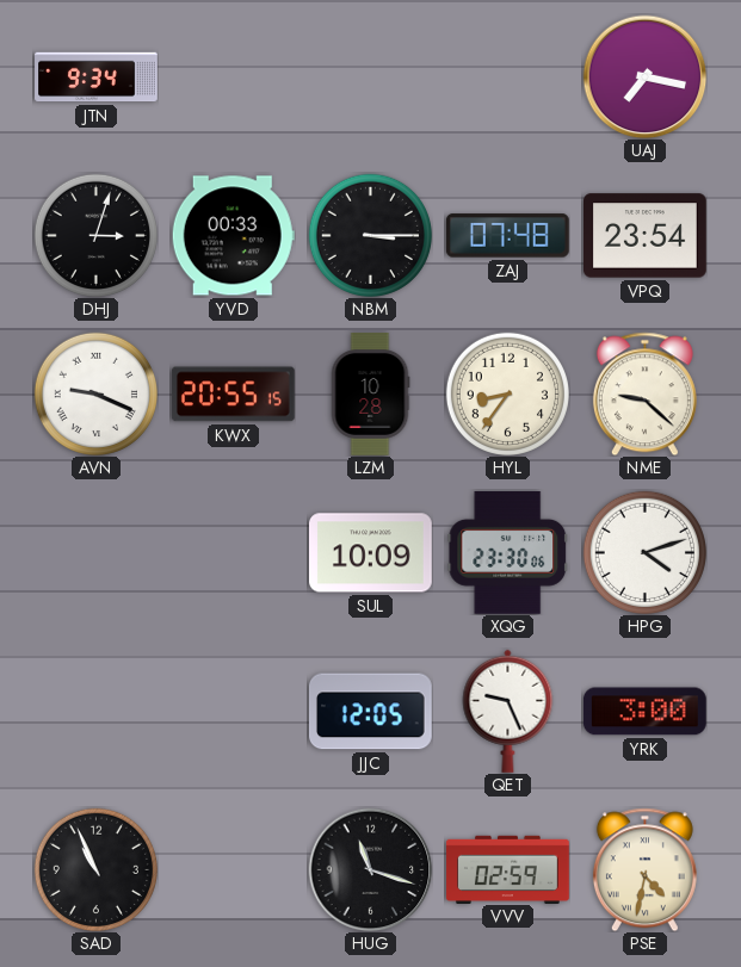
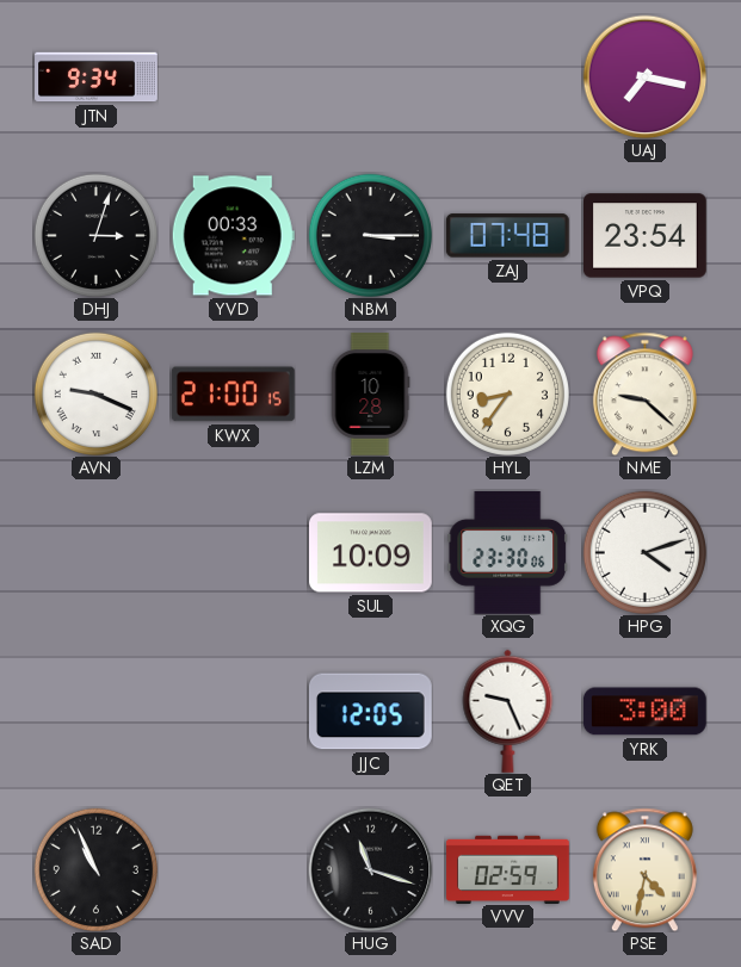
KWX: 20:55 -> 21:00 (233, 395)
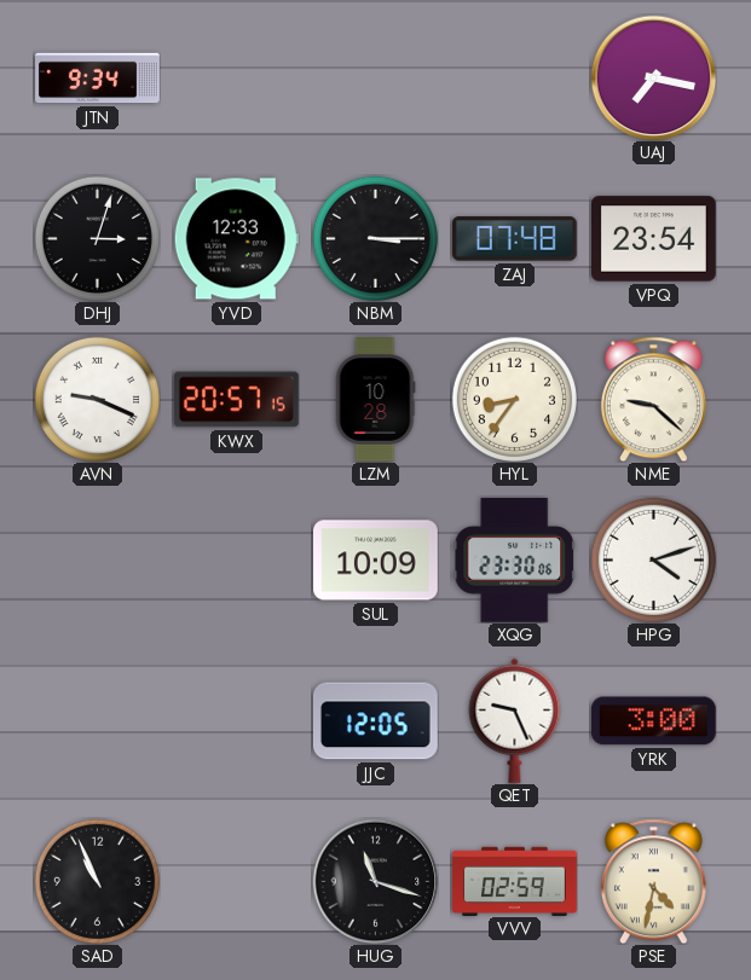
YVD: 00:33 -> 12:33 (236, 239)
KWX: 21:00 -> 20:57 (236, 400)
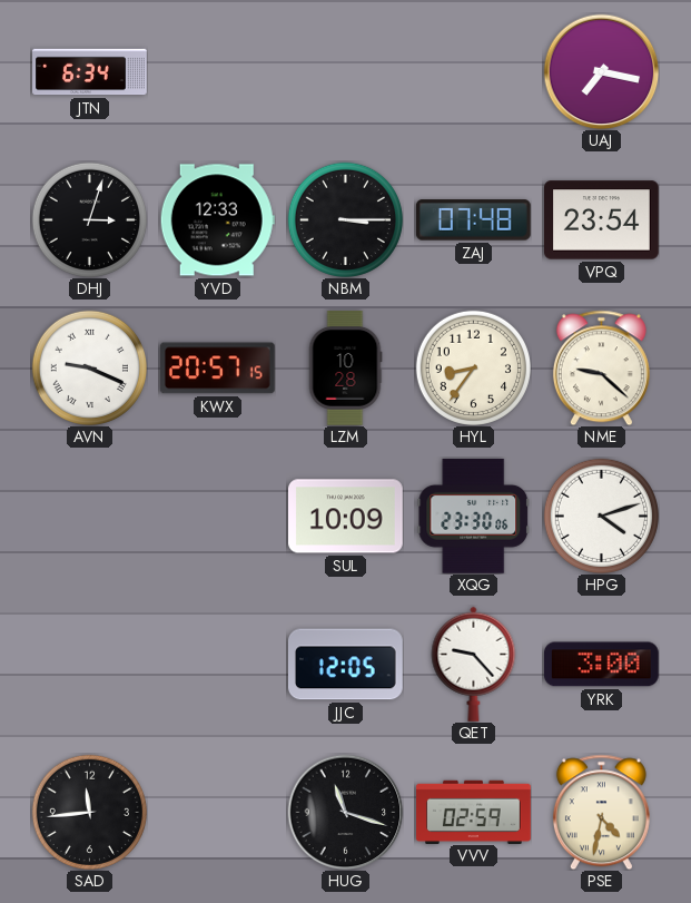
JTN: 9:34 -> 6:34 (90, 72)
QET: 9:26 -> 9:23 (474, 664)
SAD: 10:56 -> 11:44 (89, 812)
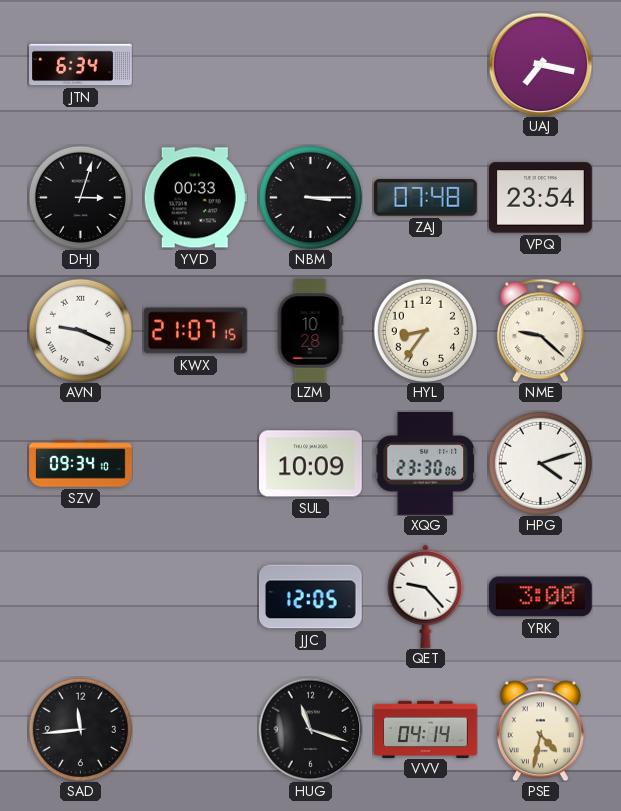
YVD: 12:33 -> 00:33 (195, 198)
KWX: 20:57 -> 21:07 (195, 331)
SZV: none -> 09:34 (81, 464)
VVV: 02:59 -> 04:14 (426, 729)
